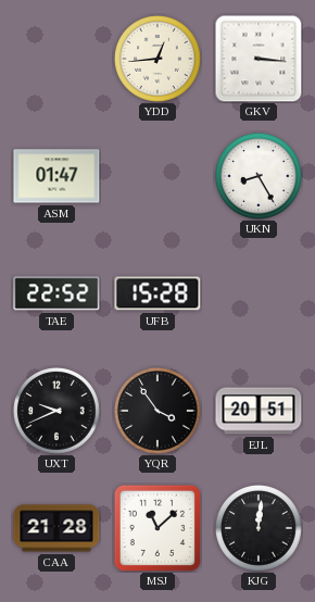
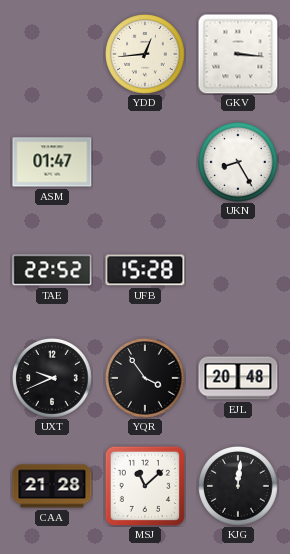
EJL: 20:51 -> 20:48 (238, 378)
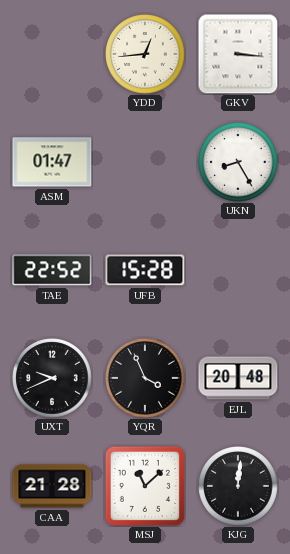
YQR: 3:54 -> 3:56 (146, 379)
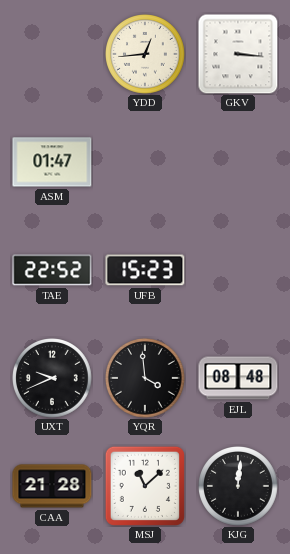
UKN: 8:25 -> none (239, 163)
UFB: 15:28 -> 15:23 (145, 270)
YQR: 3:56 -> 3:59 (146, 379)
EJL: 20:48 -> 08:48 (238, 378)
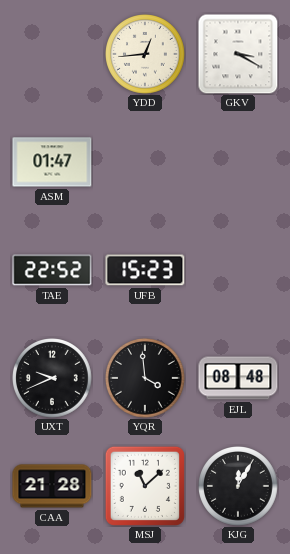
GKV: 3:16 -> 3:20 (238, 54)
KJG: 12:01 -> 12:05 (239, 487)
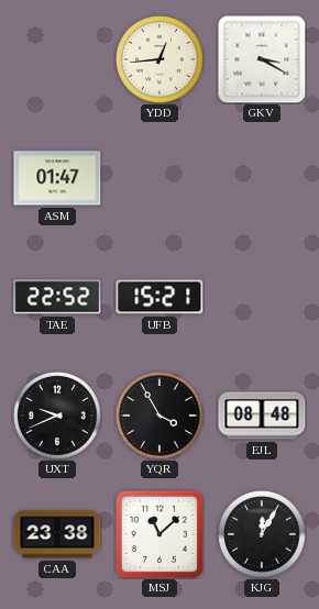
UFB: 15:23 -> 15:21 (159, 297)
YQR: 3:59 -> 3:55 (161, 417)
CAA: 21:28 -> 23:38 (57, 534)
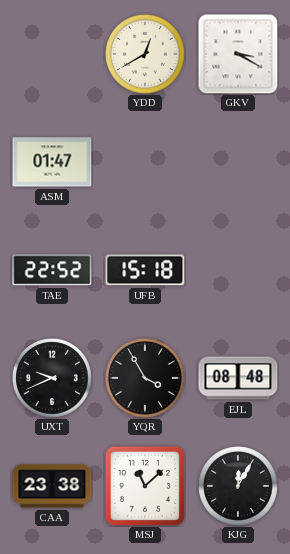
YDD: 12:44 -> 12:40 (146, 55)
UFB: 15:21 -> 15:18 (145, 270)
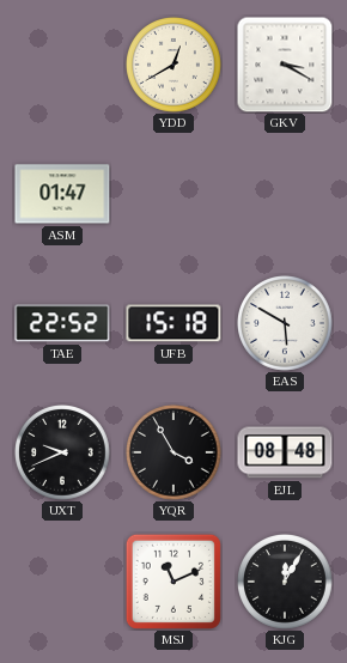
EAS: none -> 5:50 (286, 324)
CAA: 23:38 -> none (52, 486)
MSJ: 11:08 -> 11:11 (173, 582)
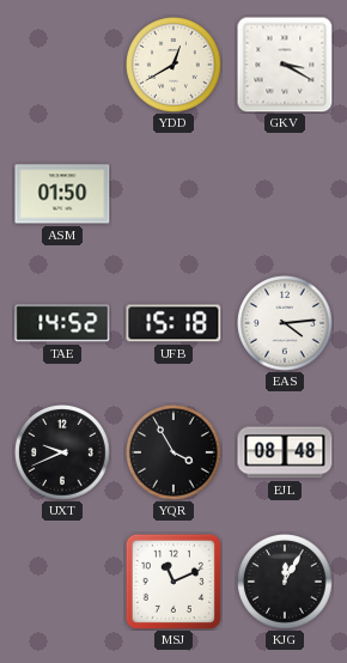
ASM: 01:47 -> 01:50 (62, 194)
TAE: 22:52 -> 14:52 (62, 323)
EAS: 5:50 -> 4:14 (286, 324)
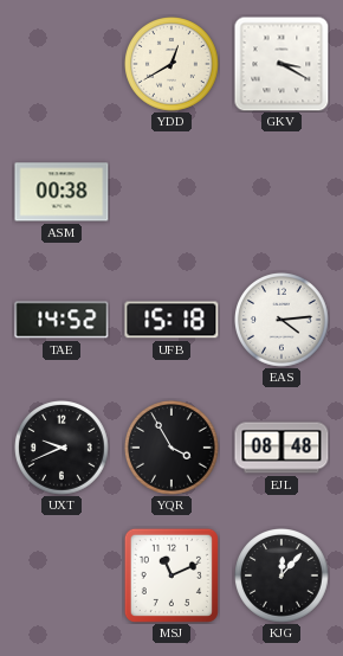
ASM: 01:50 -> 00:38 (62, 192)
KJG: 12:05 -> 12:07 (283, 577)
